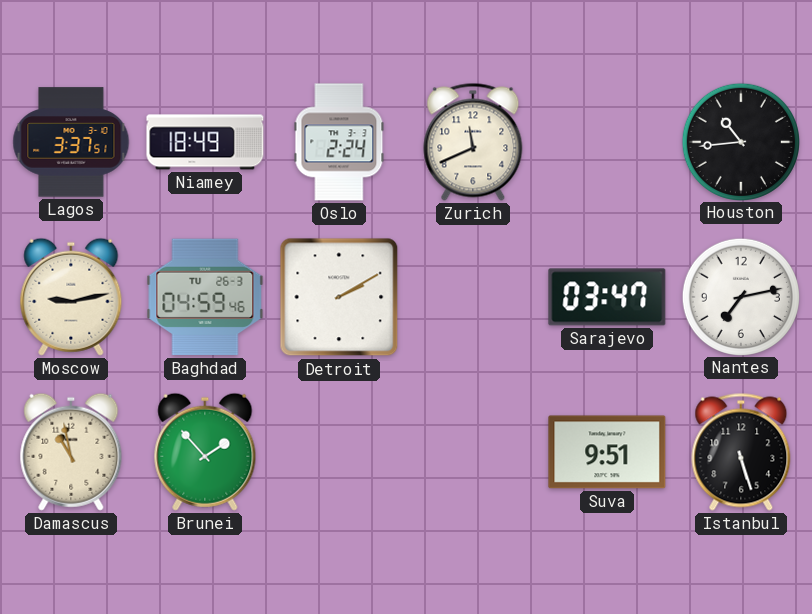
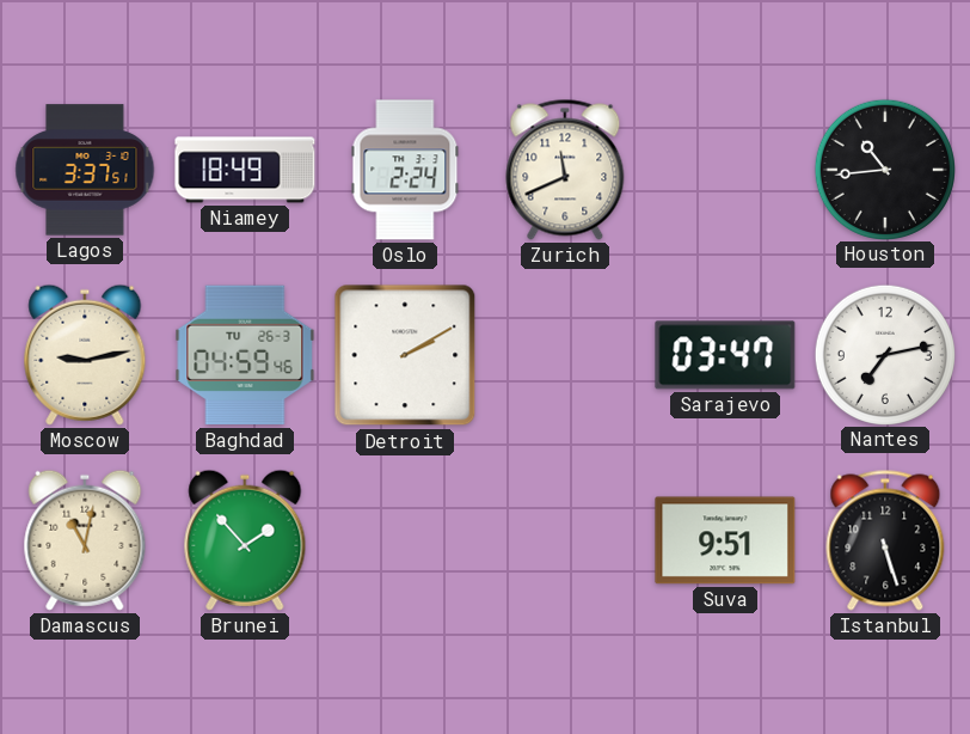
Damascus: 10:58 -> 11:02 (85, 540)
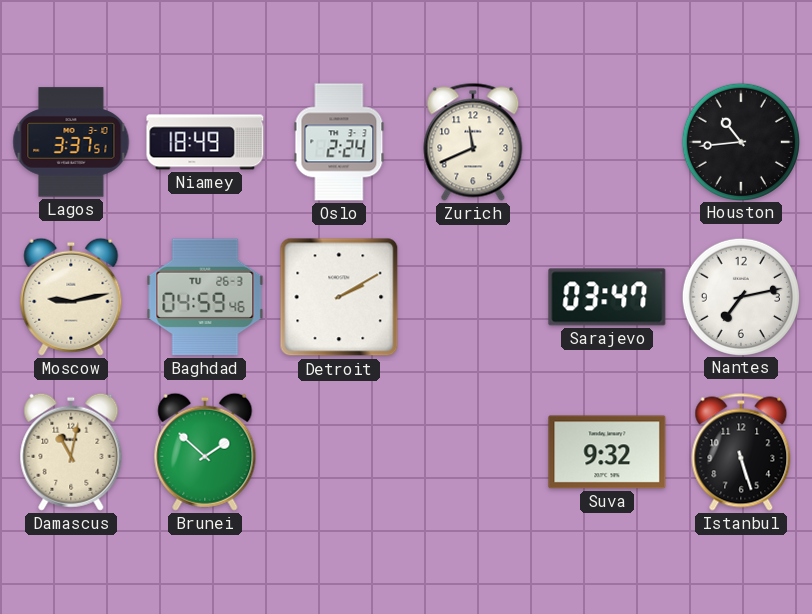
Brunei: 1:53 -> 1:52 (205, 452)
Suva: 9:51 -> 9:32 (607, 452)
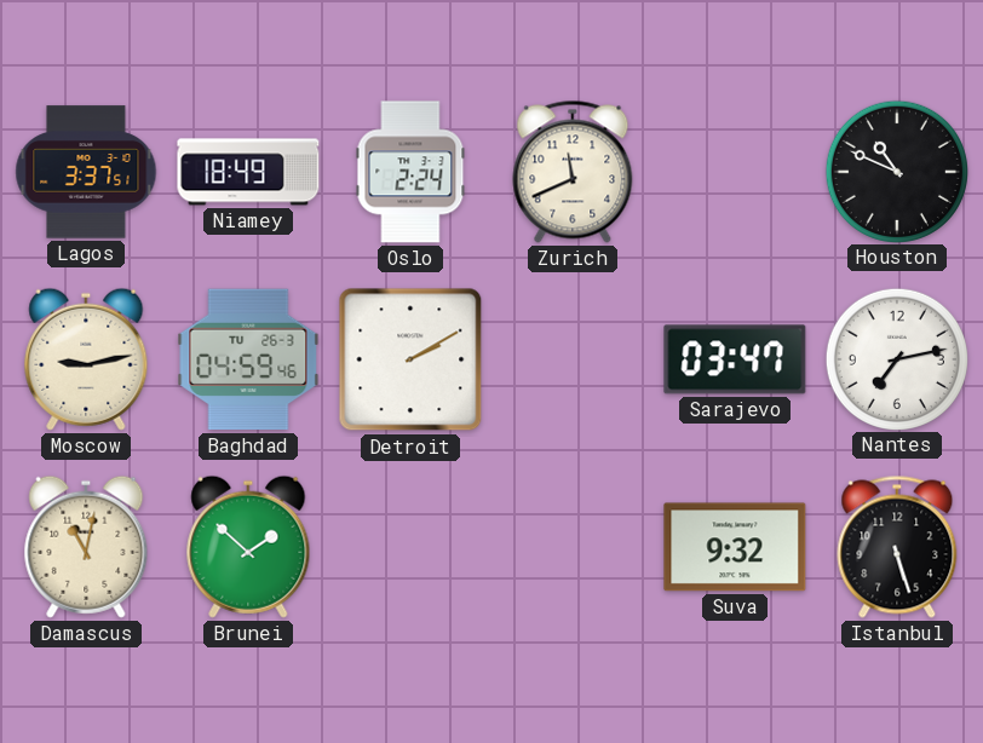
Houston: 10:44 -> 10:49 (896, 171)
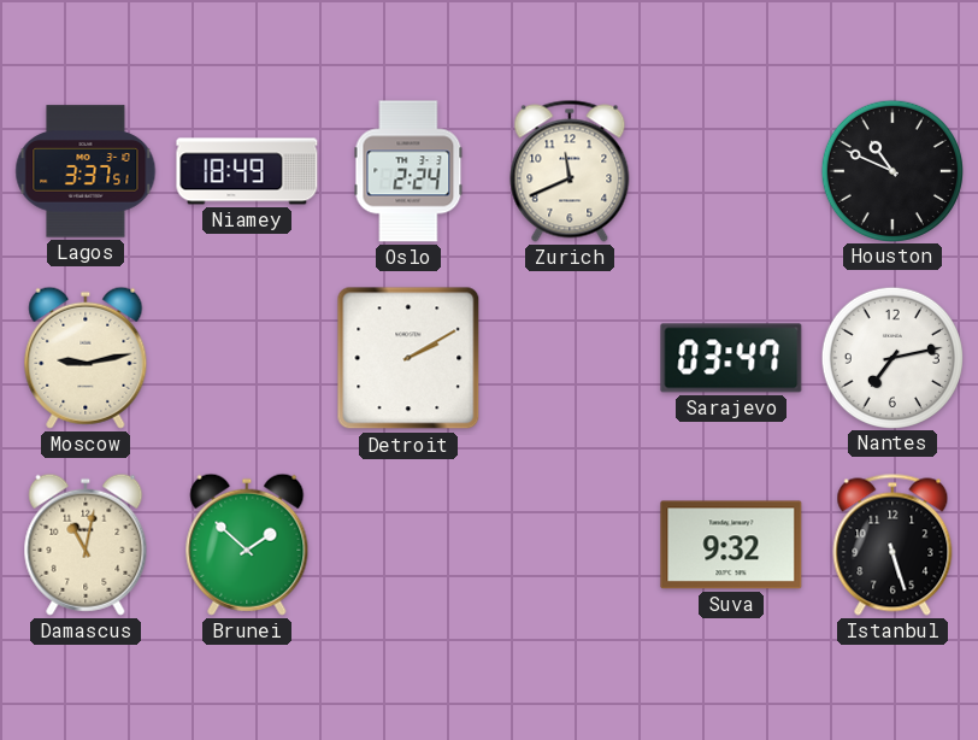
Baghdad: 04:59 -> none (248, 359)
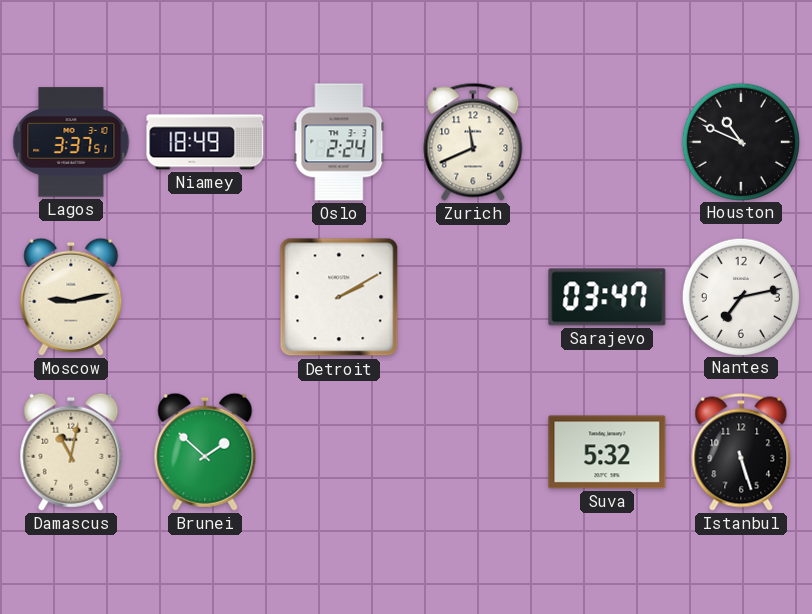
Suva: 9:32 -> 5:32 (607, 452)
